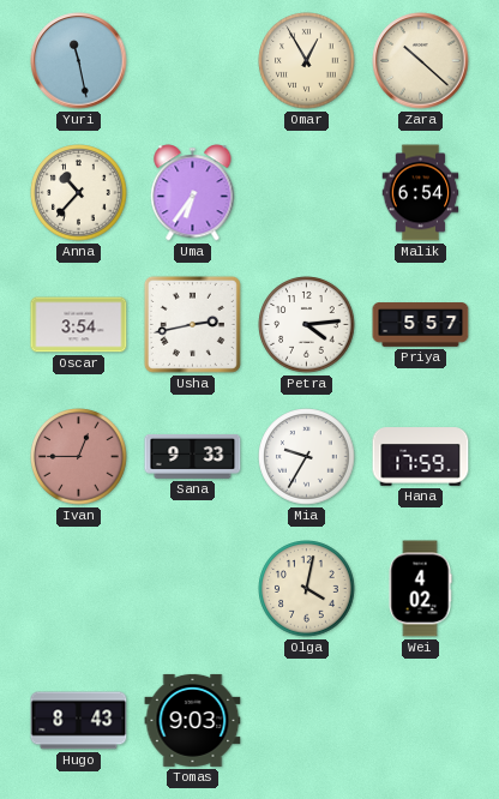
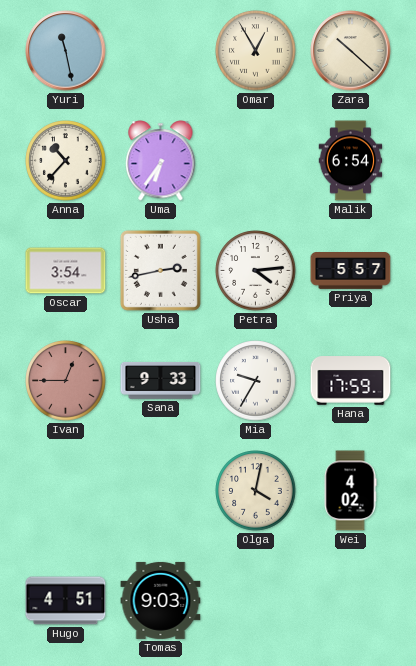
Hugo: 8:43 -> 4:51 (66, 601)
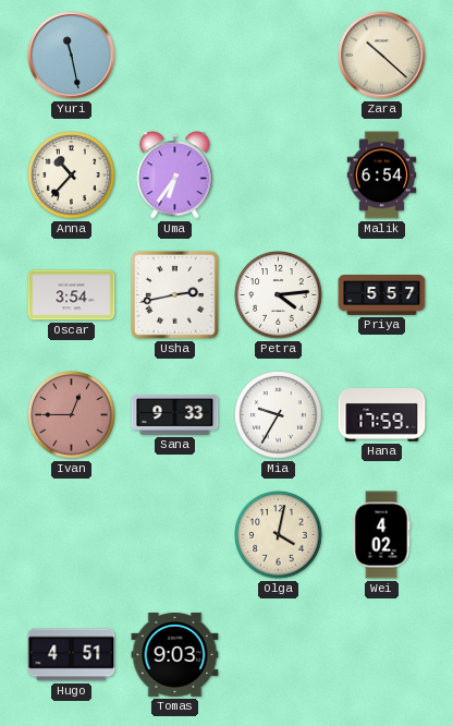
Omar: 12:55 -> none (256, 51)
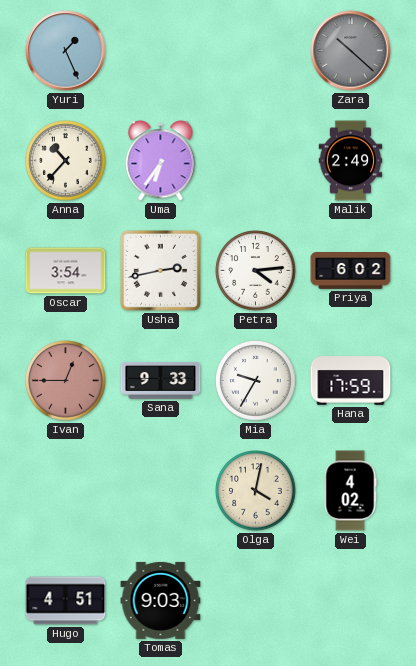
Yuri: 11:28 -> 1:26 (66, 51)
Zara dial: cream -> grey (351, 51)
Malik: 6:54 -> 2:49 (351, 161)
Priya: 5:57 -> 6:02 (351, 271)
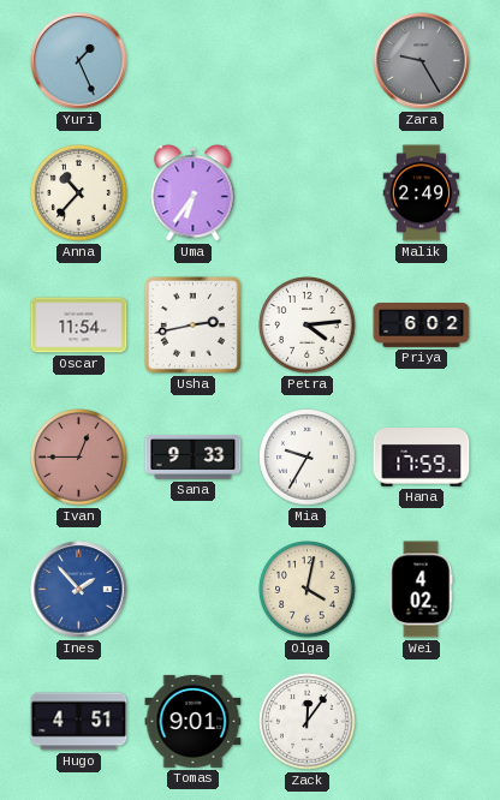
Zara: 10:22 -> 9:25 (422, 61)
Oscar: 3:54 -> 11:54 (79, 326)
Ines: none -> 1:53 (79, 590)
Tomas: 9:03 -> 9:01 (194, 721)
Zack: none -> 12:06 (308, 722)
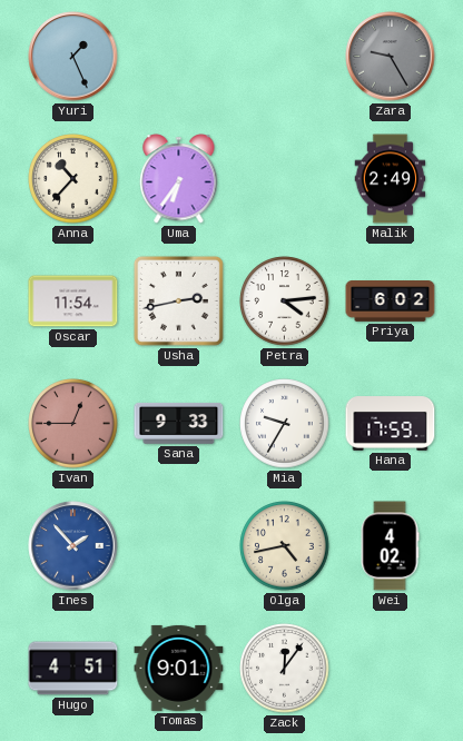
Olga: 4:02 -> 4:43 (285, 546)
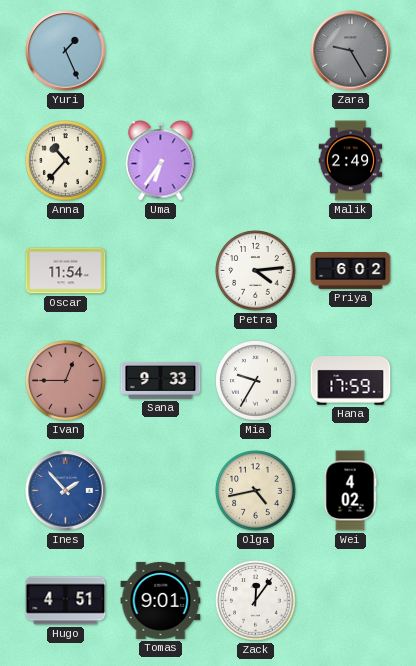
Usha: 2:43 -> none (178, 300)
